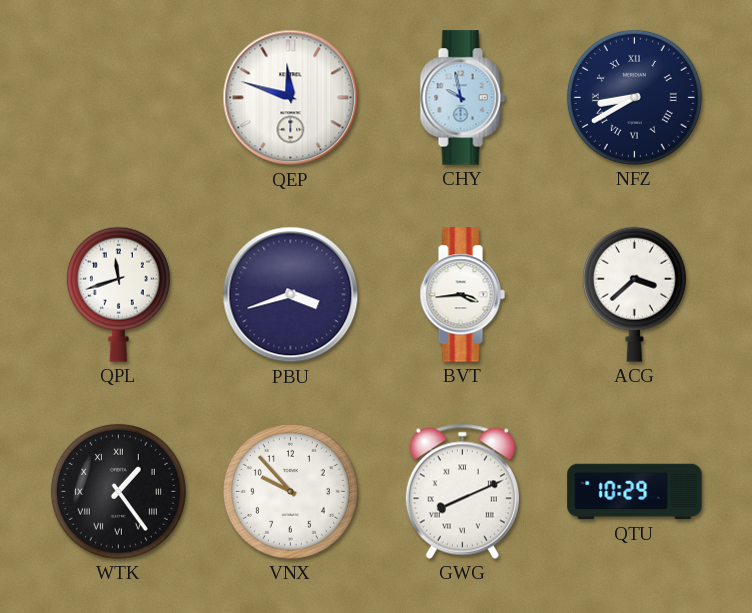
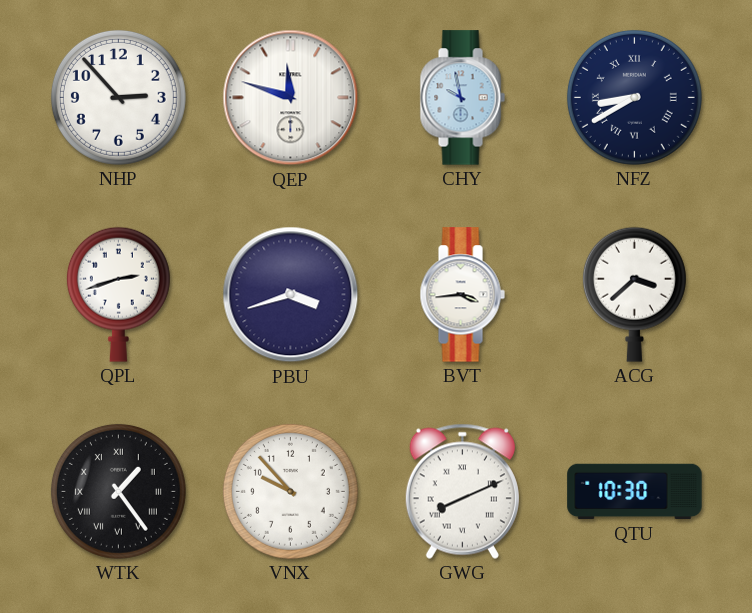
NHP: none -> 2:53 (118, 97)
QPL: 11:42 -> 2:42 (118, 294)
QTU: 10:29 -> 10:30 (635, 492)
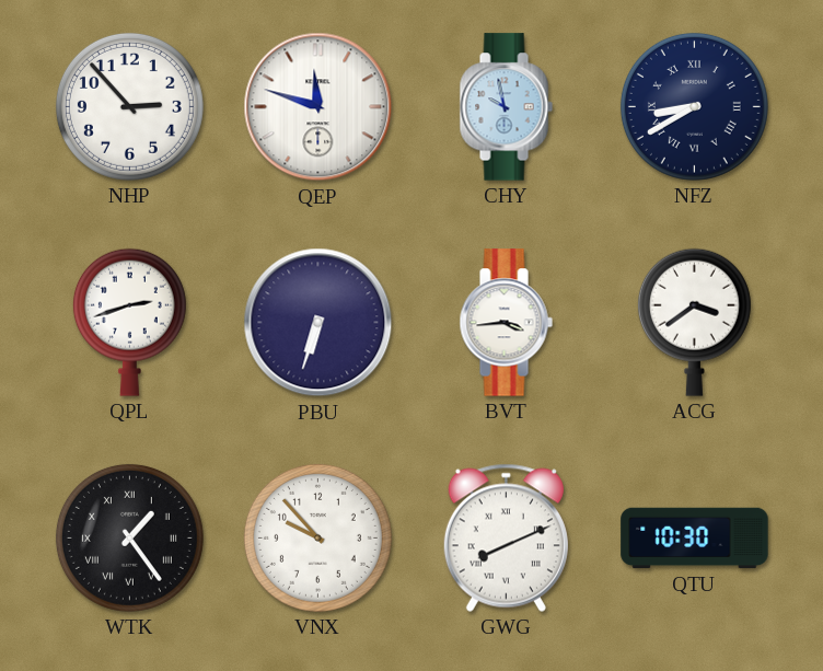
PBU: 3:42 -> 6:33 (318, 323)
ACG: 3:38 -> 3:39 (694, 322)
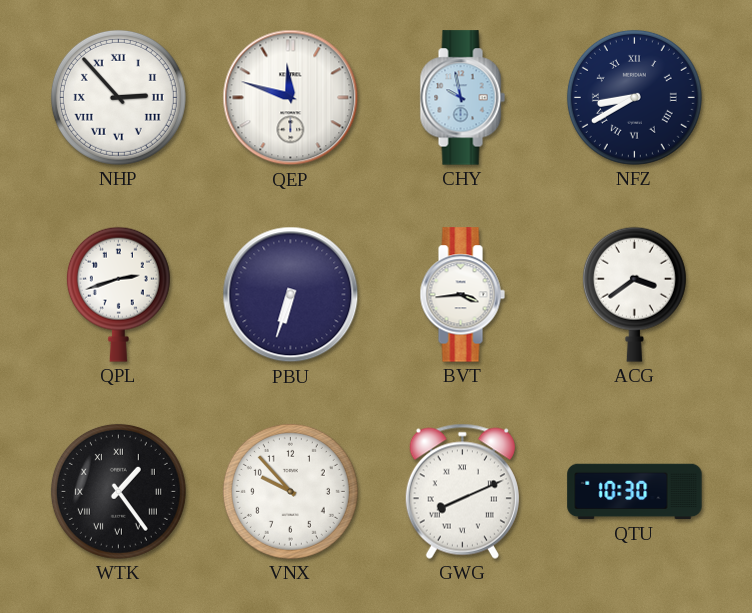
NHP numerals: Arabic -> Roman (118, 97)
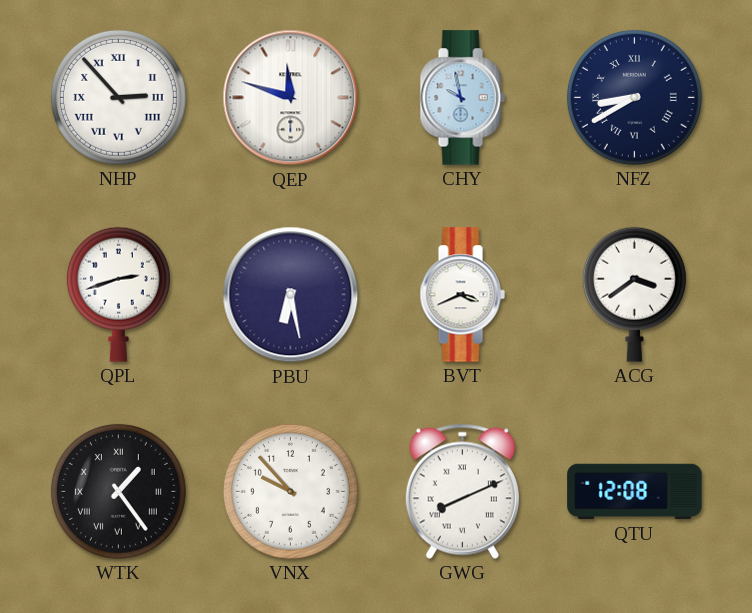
PBU: 6:33 -> 6:28 (291, 295)
BVT: 3:44 -> 3:41 (462, 295)
QTU: 10:30 -> 12:08 (635, 492)
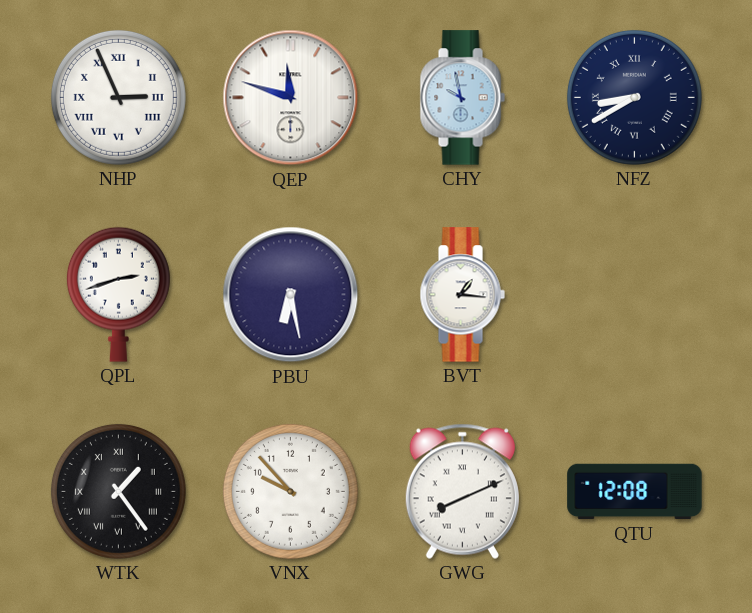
NHP: 2:53 -> 2:56 (118, 97)
BVT: 3:41 -> 1:16 (462, 295)
ACG: 3:39 -> none (634, 294)
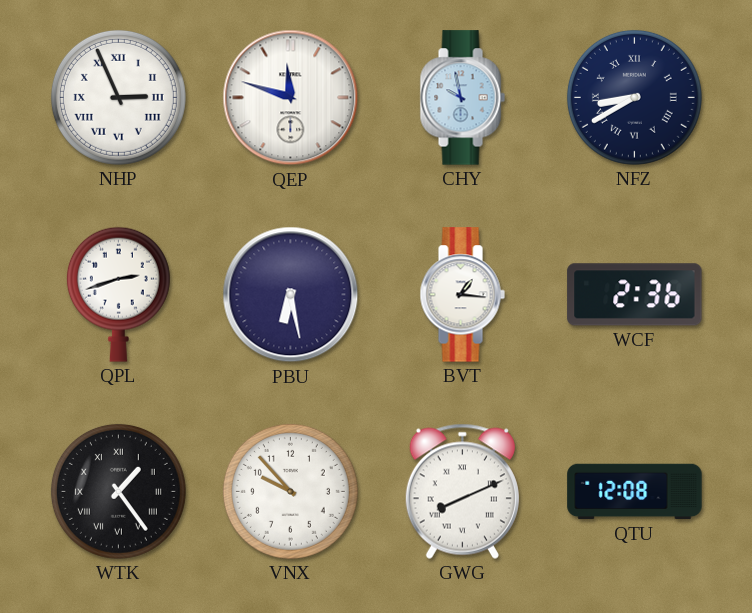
WCF: none -> 2:36 (635, 295)
